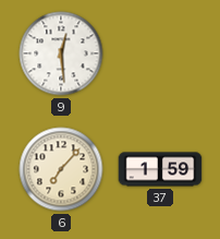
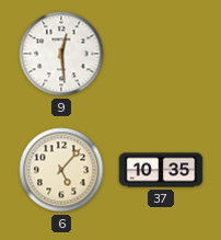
6: 7:07 -> 5:07 (61, 170)
37: 1:59 -> 10:35 (161, 170)
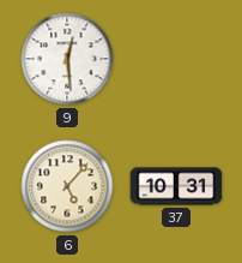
37: 10:35 -> 10:31 (176, 186)
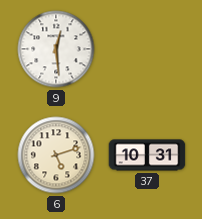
6: 5:07 -> 5:12 (56, 155)
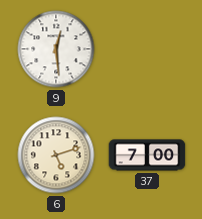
37: 10:31 -> 7:00 (147, 155)
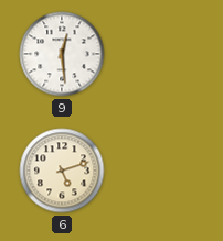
37: 7:00 -> none (147, 155)
